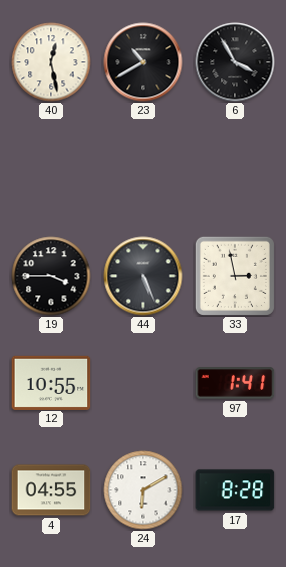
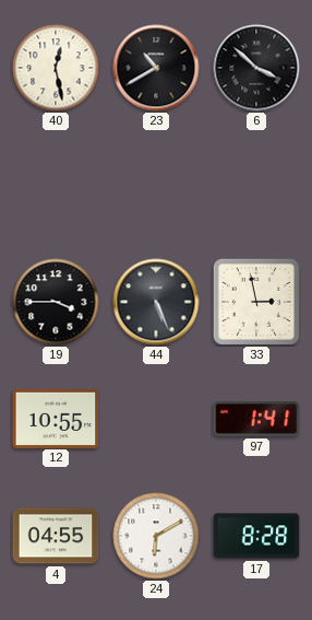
6: 3:55 -> 3:52 (256, 68)
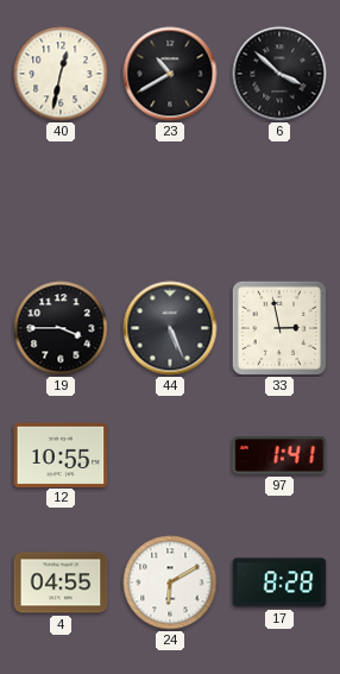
40: 12:28 -> 12:32 (61, 74)
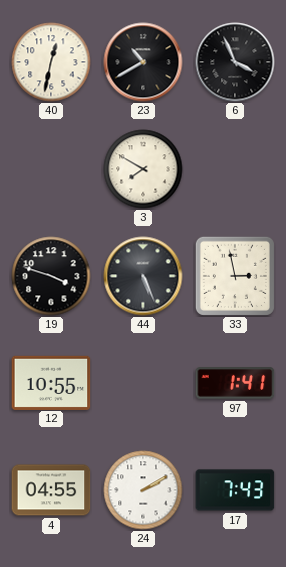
6: 3:52 -> 3:56 (235, 62)
3: none -> 7:50 (143, 169)
19: 3:45 -> 3:48 (51, 276)
24: 6:10 -> 2:10 (143, 490)
17: 8:28 -> 7:43 (235, 490)
